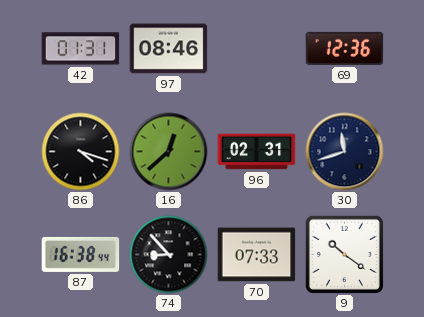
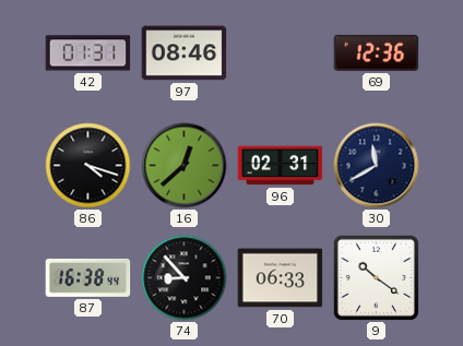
30: 11:42 -> 11:40 (377, 166)
70: 07:33 -> 06:33 (281, 278)
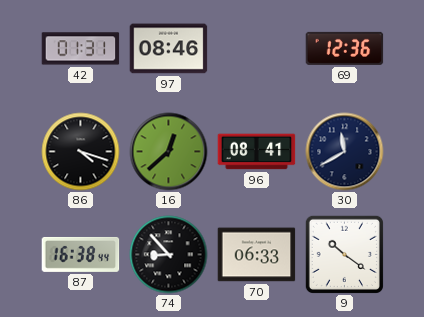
96: 02:31 -> 08:41 (257, 152)
